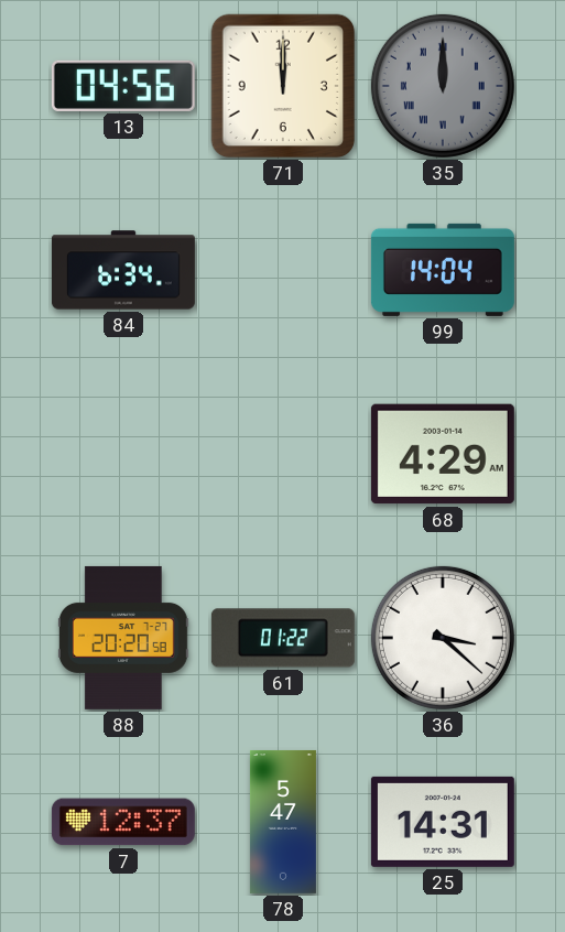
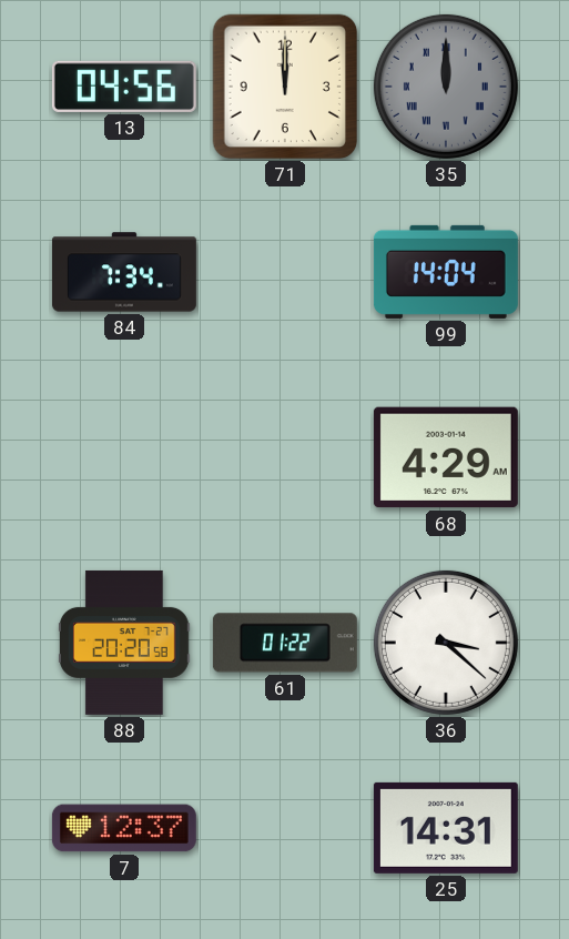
84: 6:34 -> 7:34 (124, 272)
78: 5:47 -> none (283, 822)
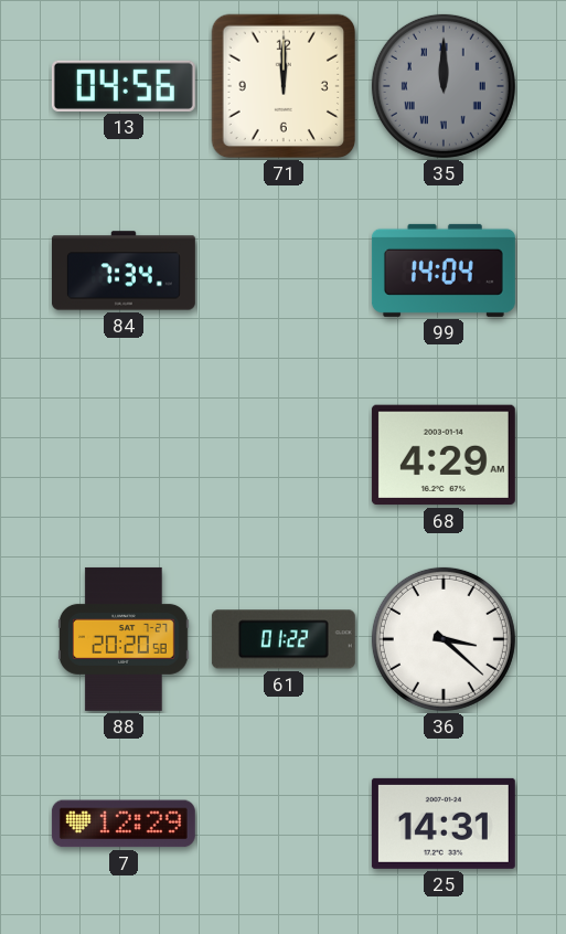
7: 12:37 -> 12:29 (124, 824)
